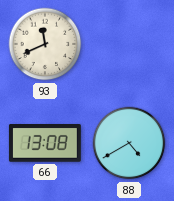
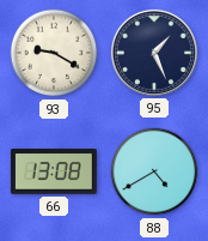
93: 11:41 -> 9:20 (54, 53)
95: none -> 1:26 (154, 53)
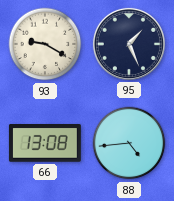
88: 4:40 -> 4:44 (129, 143)
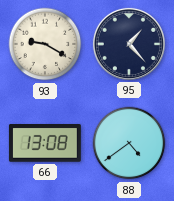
95: 1:26 -> 1:23 (129, 44)
88: 4:44 -> 4:39 (129, 143)
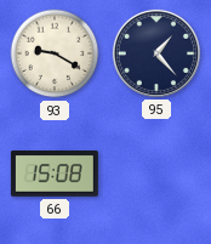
66: 13:08 -> 15:08 (55, 174)
88: 4:39 -> none (129, 143)
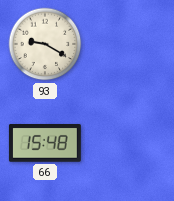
95: 1:23 -> none (156, 53)
66: 15:08 -> 15:48 (45, 143)
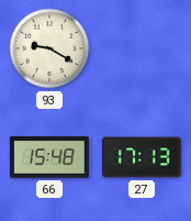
27: none -> 17:13 (142, 157)
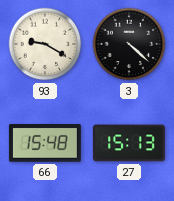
3: none -> 4:22 (129, 44)
27: 17:13 -> 15:13 (129, 143)
